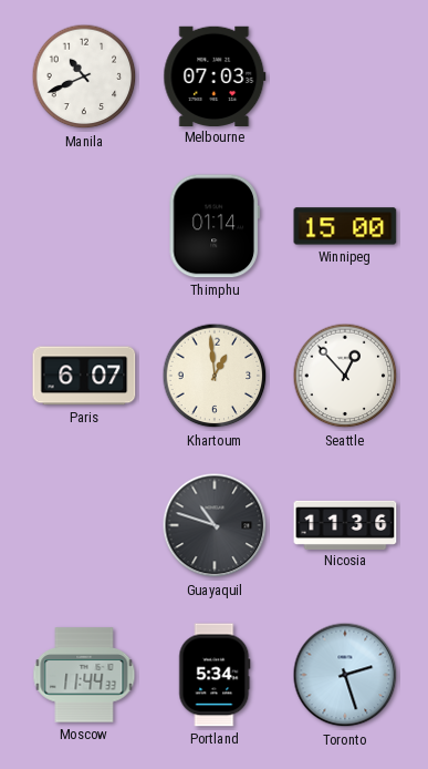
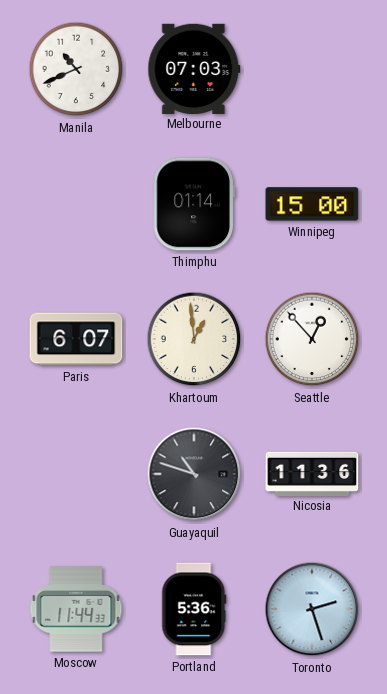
Portland: 5:34 -> 5:36 (194, 609)
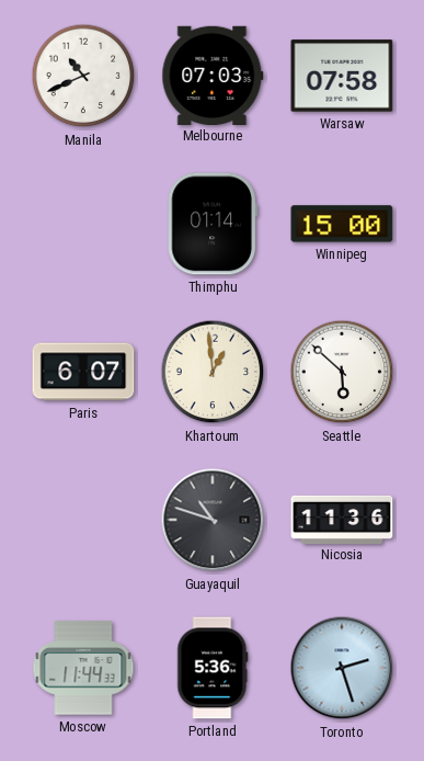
Warsaw: none -> 07:58 (342, 76)
Seattle: 12:53 -> 5:52 (342, 372)
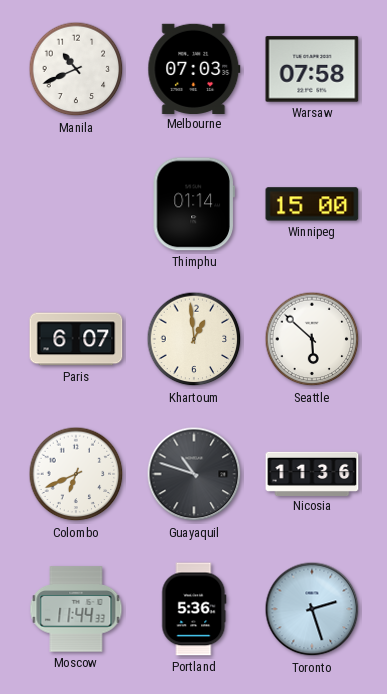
Colombo: none -> 6:41 (76, 474)
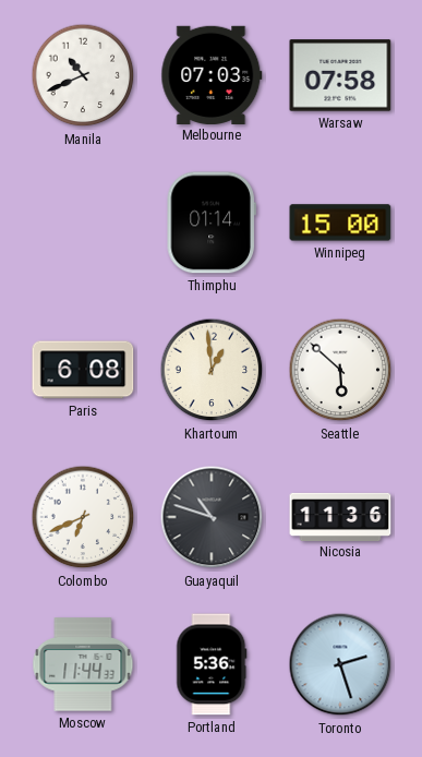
Paris: 6:07 -> 6:08 (83, 370)
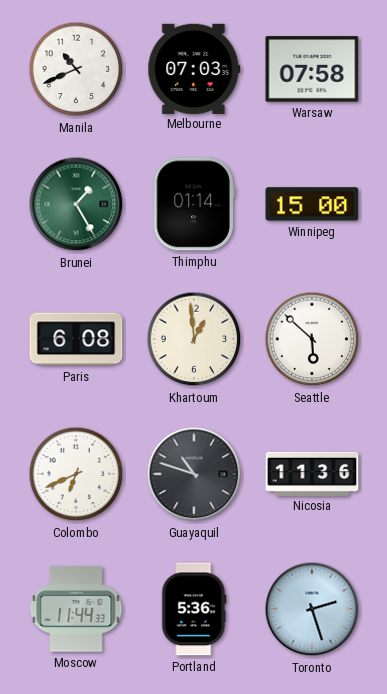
Brunei: none -> 1:25 (76, 204)
